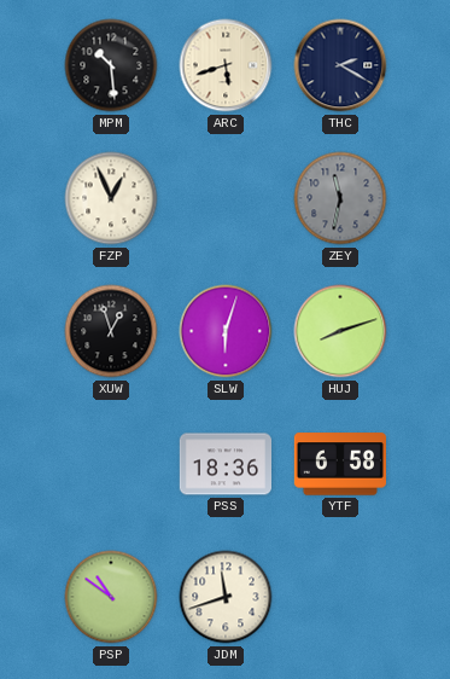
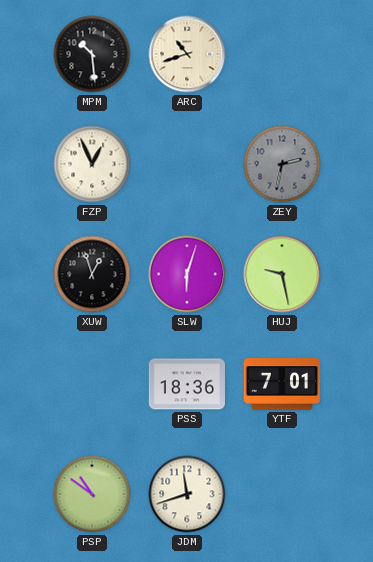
ARC: 5:42 -> 10:42 (187, 54)
THC: 2:20 -> none (340, 65)
ZEY: 11:32 -> 2:32 (282, 164)
HUJ: 8:12 -> 9:28 (282, 274)
YTF: 6:58 -> 7:01 (281, 384)
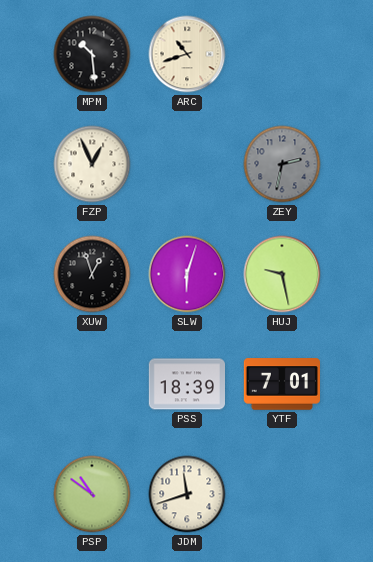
PSS: 18:36 -> 18:39 (186, 384)
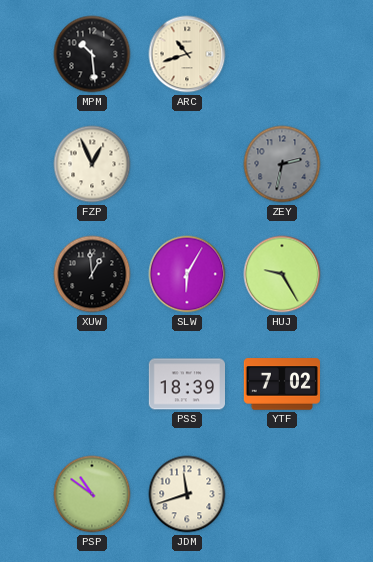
XUW: 12:57 -> 12:59 (92, 274)
SLW: 6:03 -> 6:05 (187, 274)
HUJ: 9:28 -> 9:25 (282, 274)
YTF: 7:01 -> 7:02 (281, 384)
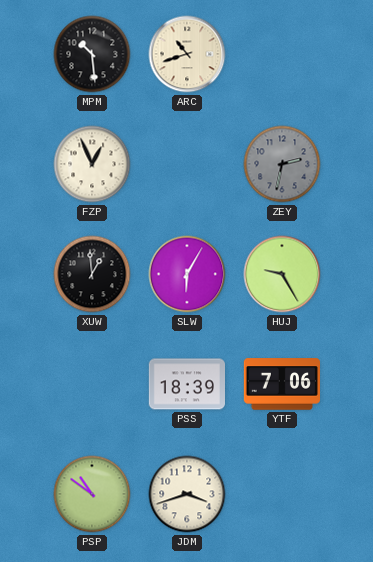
YTF: 7:02 -> 7:06 (281, 384)
JDM: 11:42 -> 3:42 (187, 494)
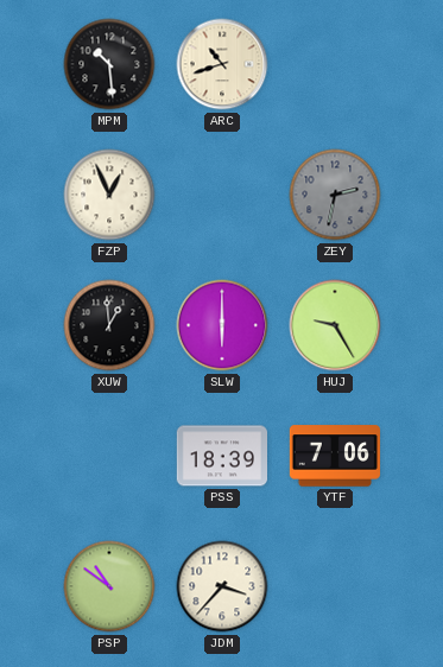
SLW: 6:05 -> 6:00 (222, 325)
JDM: 3:42 -> 3:37 (222, 586)
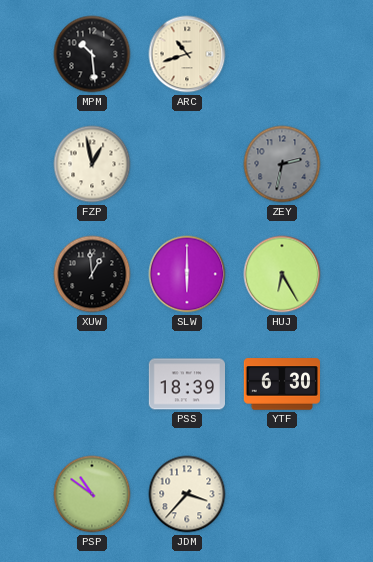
FZP: 12:56 -> 12:58 (92, 164)
HUJ: 9:25 -> 6:25 (282, 274)
YTF: 7:06 -> 6:30 (281, 384)
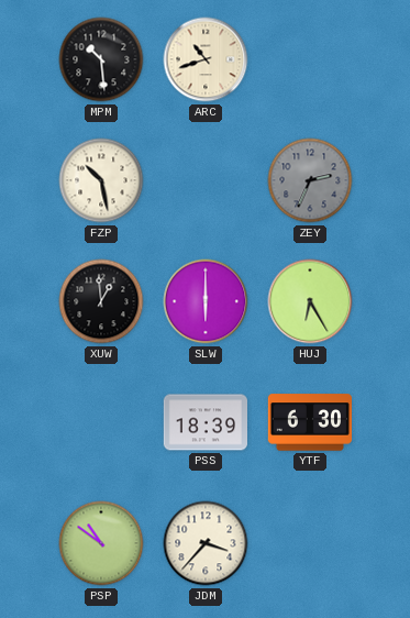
FZP: 12:58 -> 10:28 (101, 180)
ZEY: 2:32 -> 2:34 (310, 180)
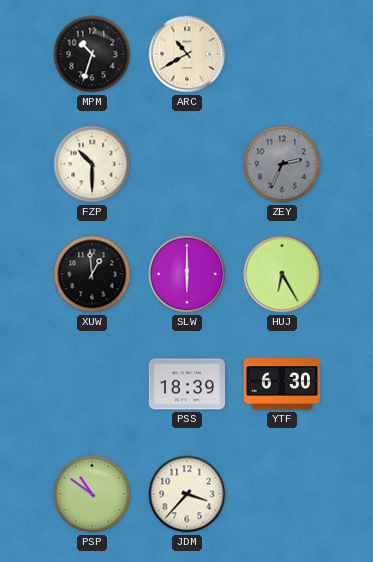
MPM: 10:29 -> 10:33 (92, 54)
ARC: 10:42 -> 10:40 (187, 54)
FZP: 10:28 -> 10:30 (92, 164)
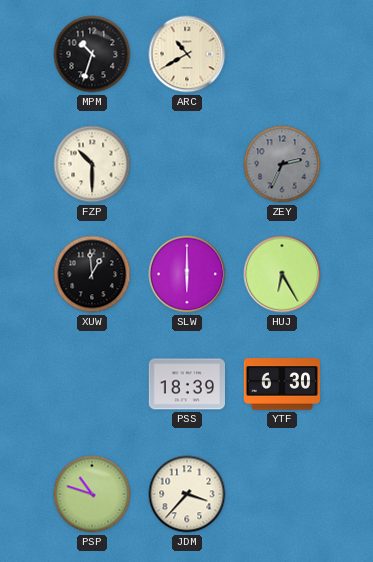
PSP: 10:51 -> 10:48 (92, 494)
